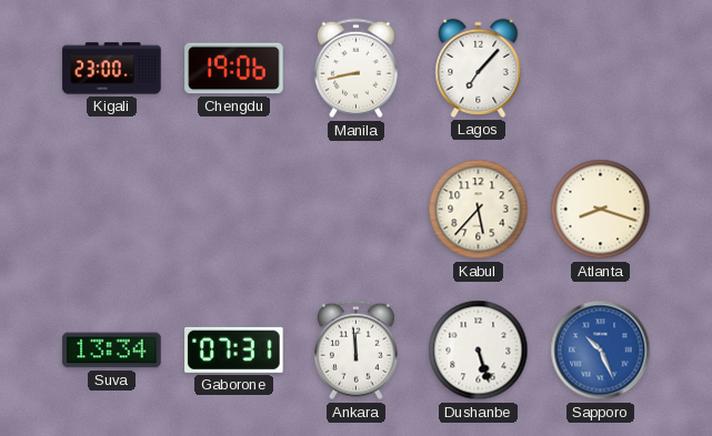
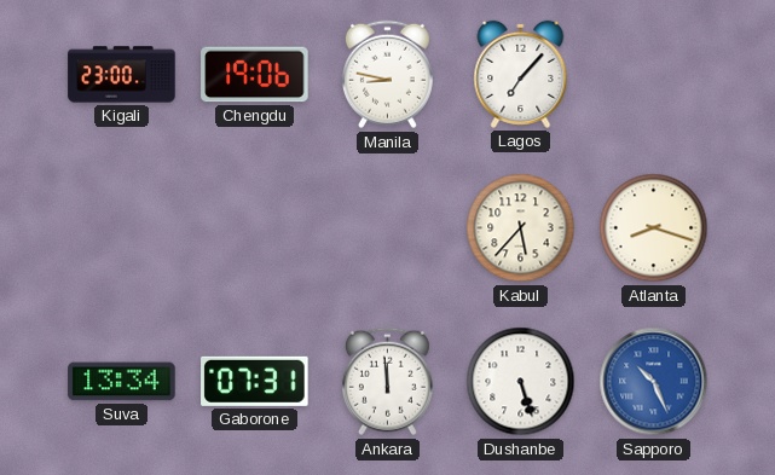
Manila: 8:43 -> 8:47 (387, 75)
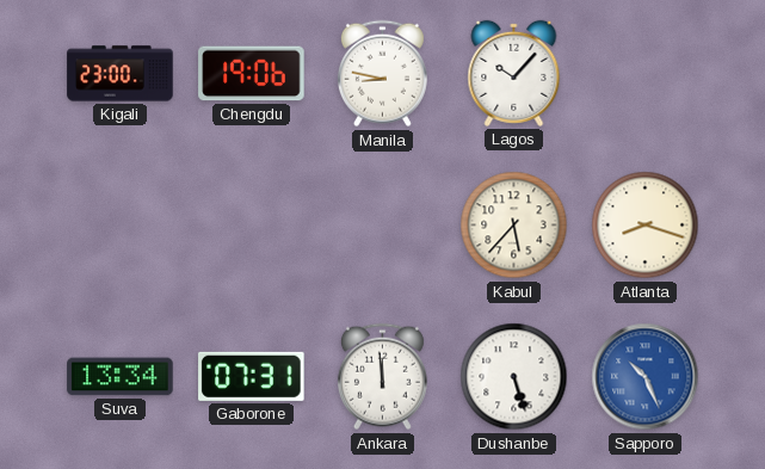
Lagos: 7:07 -> 10:07 (514, 73)
